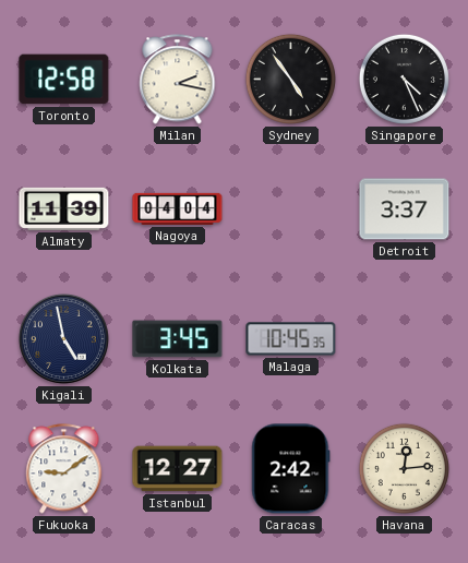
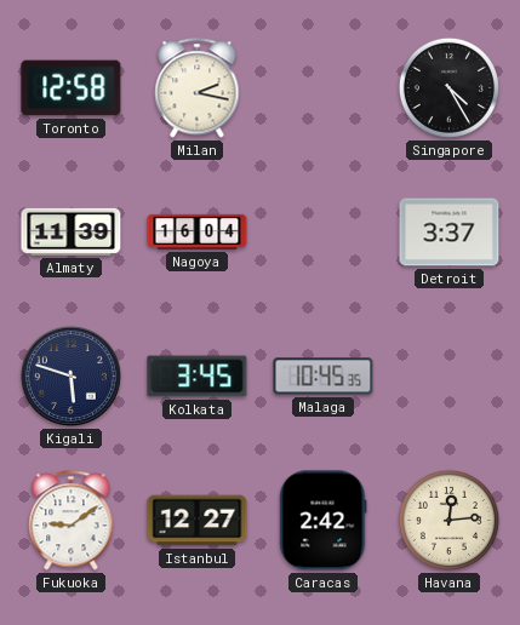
Sydney: 4:54 -> none (290, 79)
Singapore: 4:26 -> 4:25 (448, 87)
Nagoya: 04:04 -> 16:04 (198, 231)
Kigali: 4:58 -> 5:48 (70, 375)
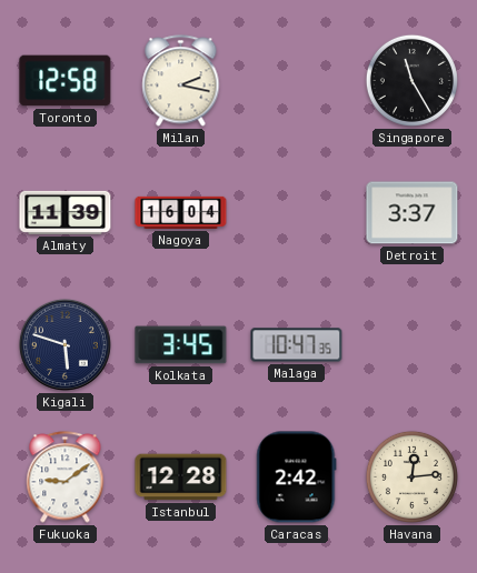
Singapore: 4:25 -> 11:25 (411, 80)
Malaga: 10:45 -> 10:47 (297, 345)
Istanbul: 12:27 -> 12:28 (181, 477)
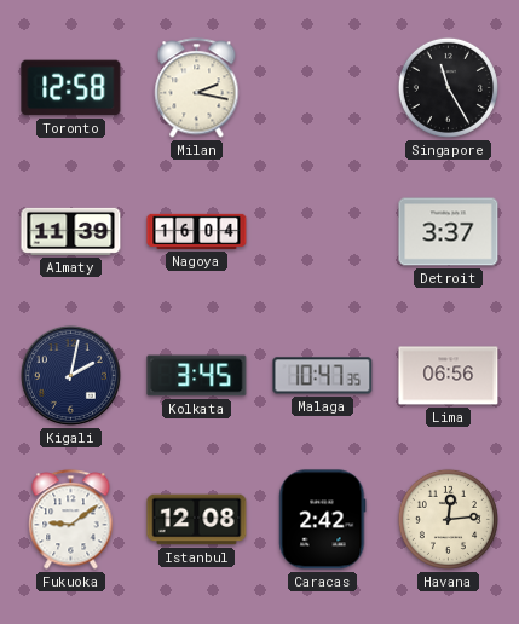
Kigali: 5:48 -> 2:02 (70, 375)
Lima: none -> 06:56 (449, 376)
Istanbul: 12:28 -> 12:08 (197, 520)
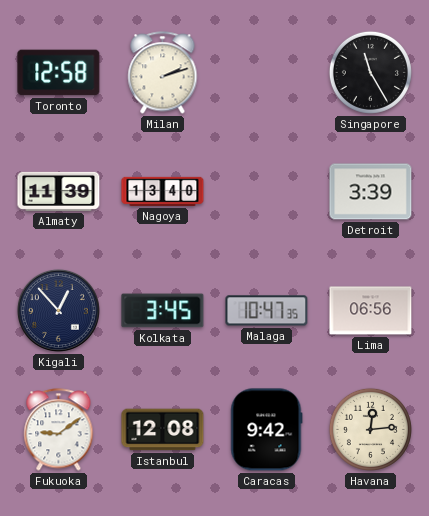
Milan: 2:17 -> 2:12 (163, 73)
Nagoya: 16:04 -> 13:40 (163, 191)
Detroit: 3:37 -> 3:39 (371, 192)
Kigali: 2:02 -> 12:53 (58, 310)
Caracas: 2:42 -> 9:42 (267, 430)
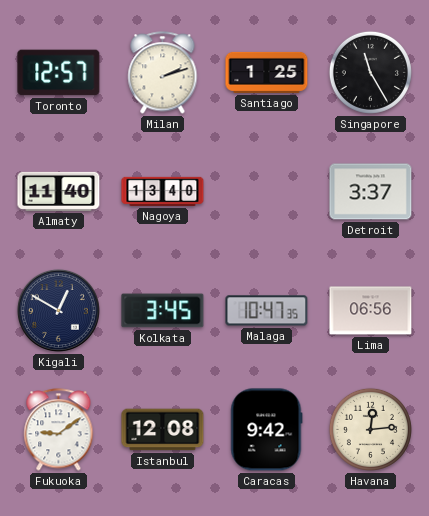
Toronto: 12:58 -> 12:57 (59, 73)
Santiago: none -> 1:25 (267, 72)
Almaty: 11:39 -> 11:40 (59, 191)
Detroit: 3:39 -> 3:37 (371, 192)
Kigali: 12:53 -> 12:50 (58, 310)
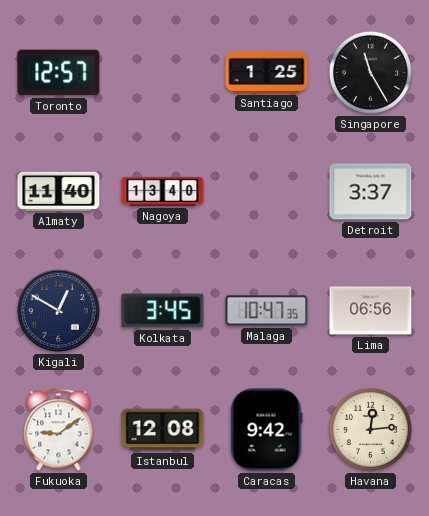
Milan: 2:12 -> none (163, 73)
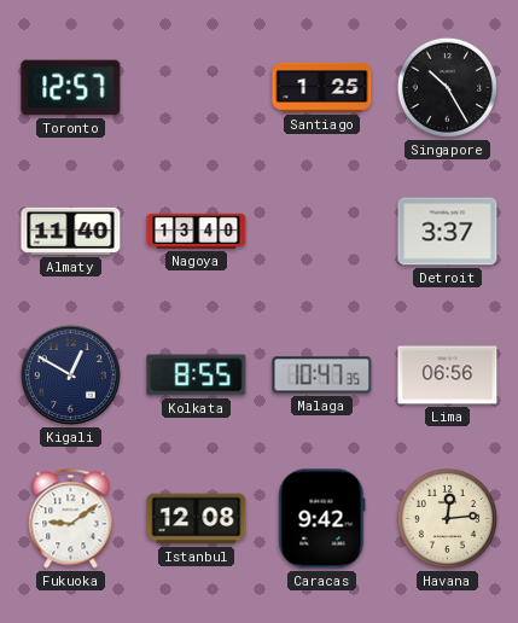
Singapore: 11:25 -> 10:25 (447, 87)
Kolkata: 3:45 -> 8:55 (197, 375)
